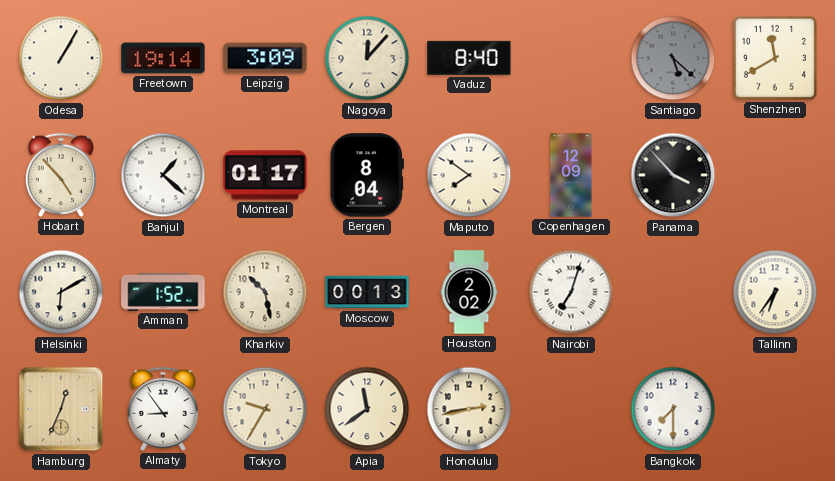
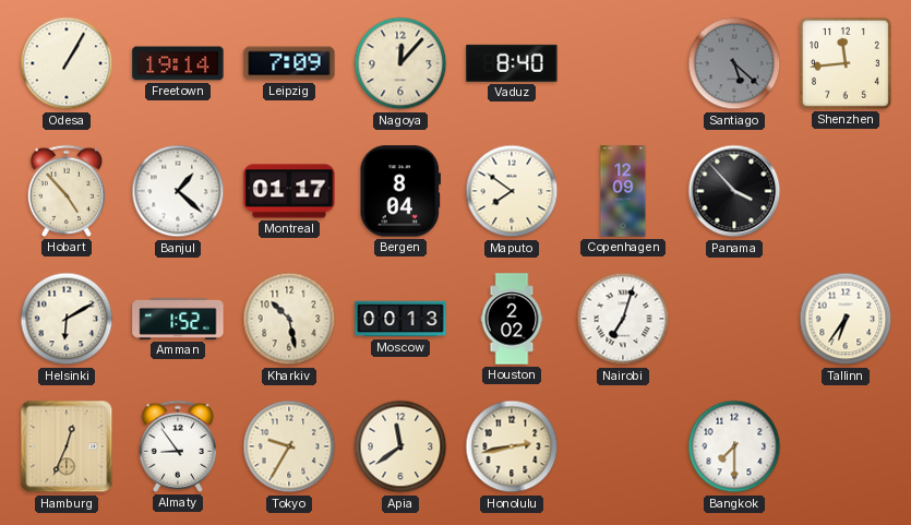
Leipzig: 3:09 -> 7:09 (289, 63)
Shenzhen: 11:40 -> 11:44 (846, 63)
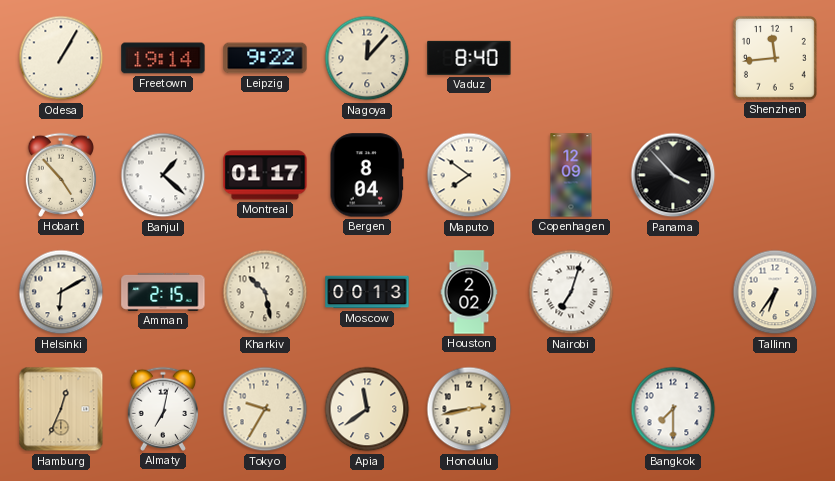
Leipzig: 7:09 -> 9:22 (265, 58)
Santiago: 5:22 -> none (734, 63)
Amman: 1:52 -> 2:15 (163, 292)
Almaty: 8:54 -> 7:02 (162, 409)
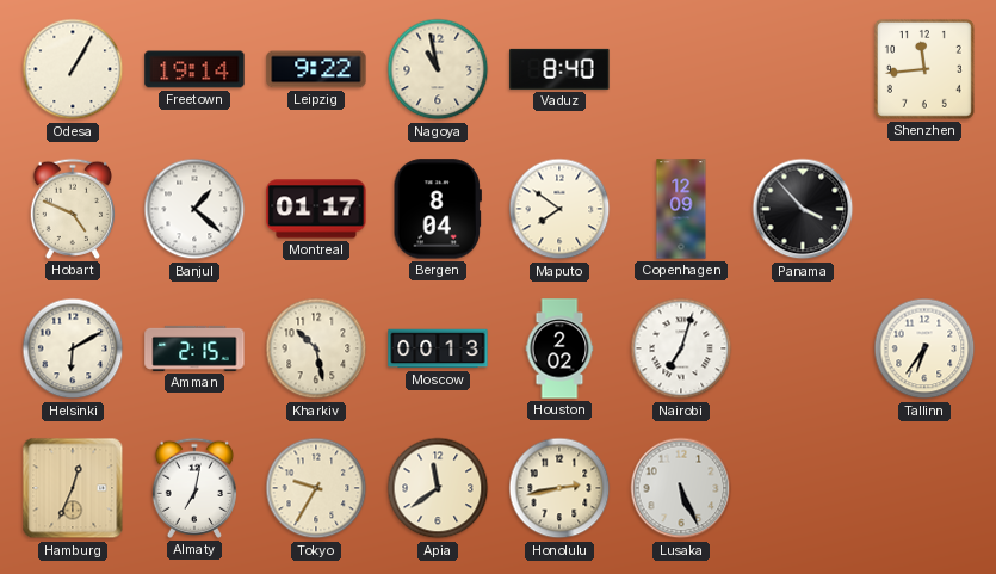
Nagoya: 12:07 -> 10:58 (438, 69)
Hobart: 4:53 -> 4:49 (72, 209)
Lusaka: none -> 5:26 (681, 488)
Bangkok: 7:30 -> none (673, 409)
